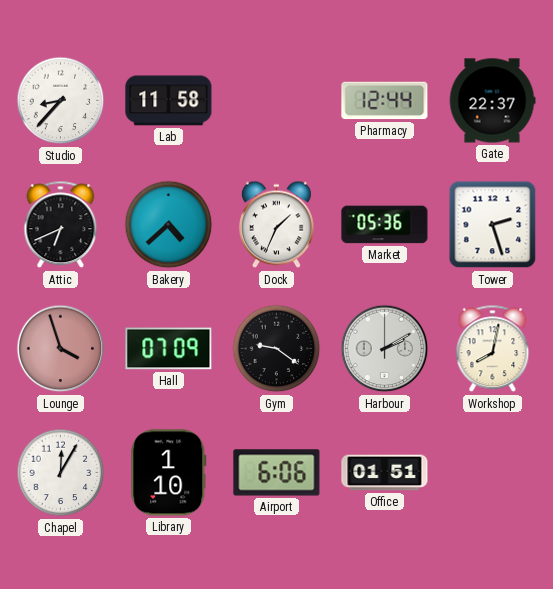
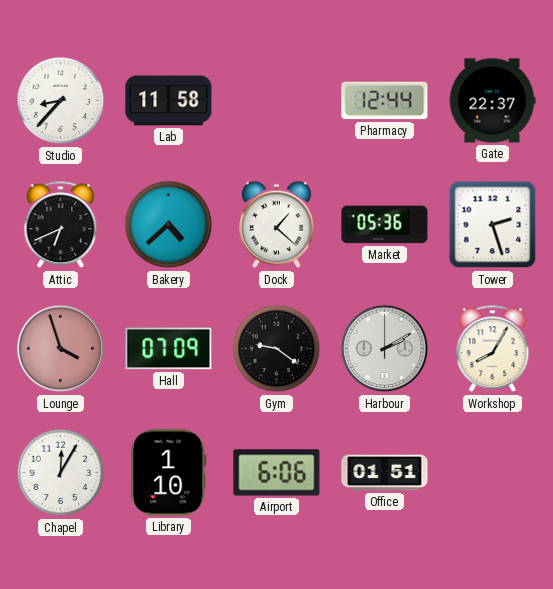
Dock: 1:34 -> 1:22 (276, 225)
Workshop: 8:02 -> 8:05 (493, 349)
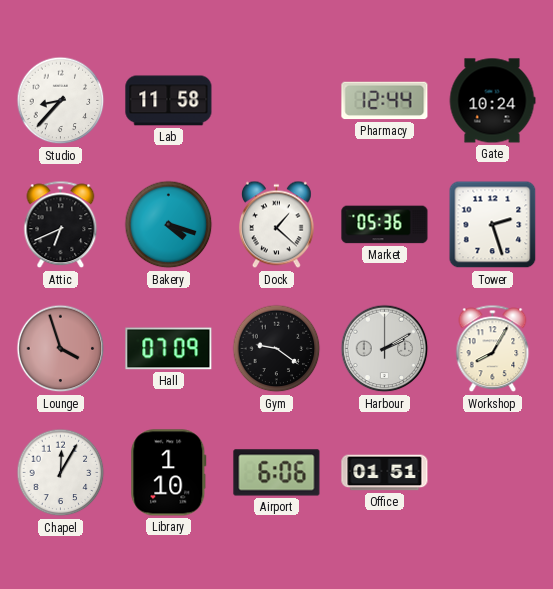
Gate: 22:37 -> 10:24 (492, 101)
Bakery: 4:38 -> 4:18 (169, 225)
